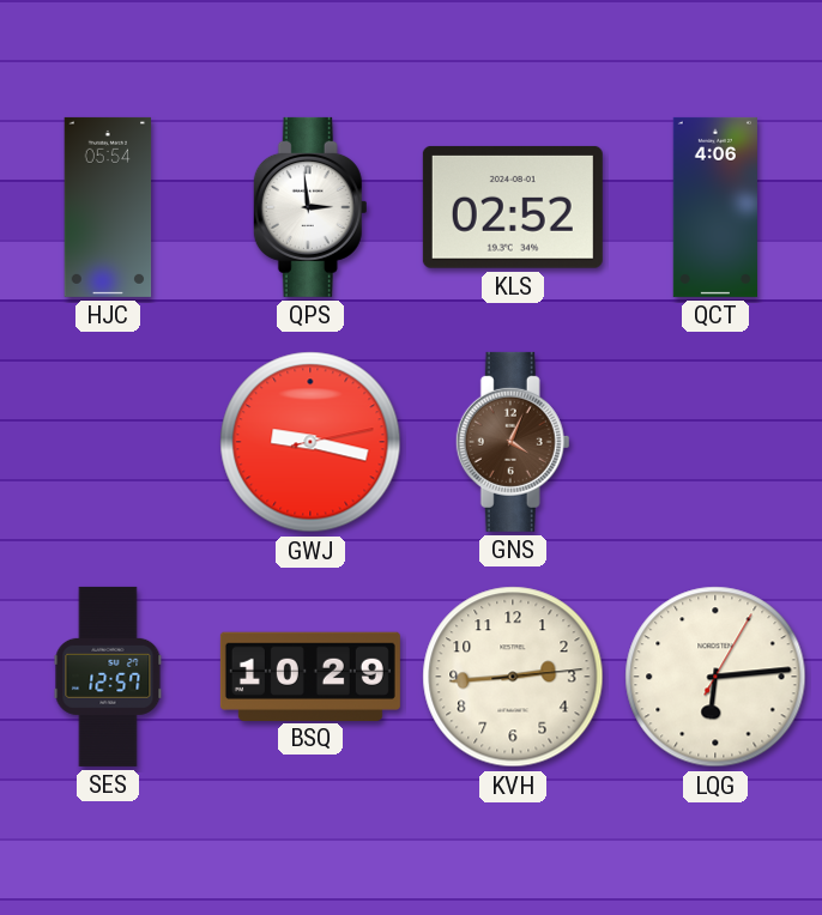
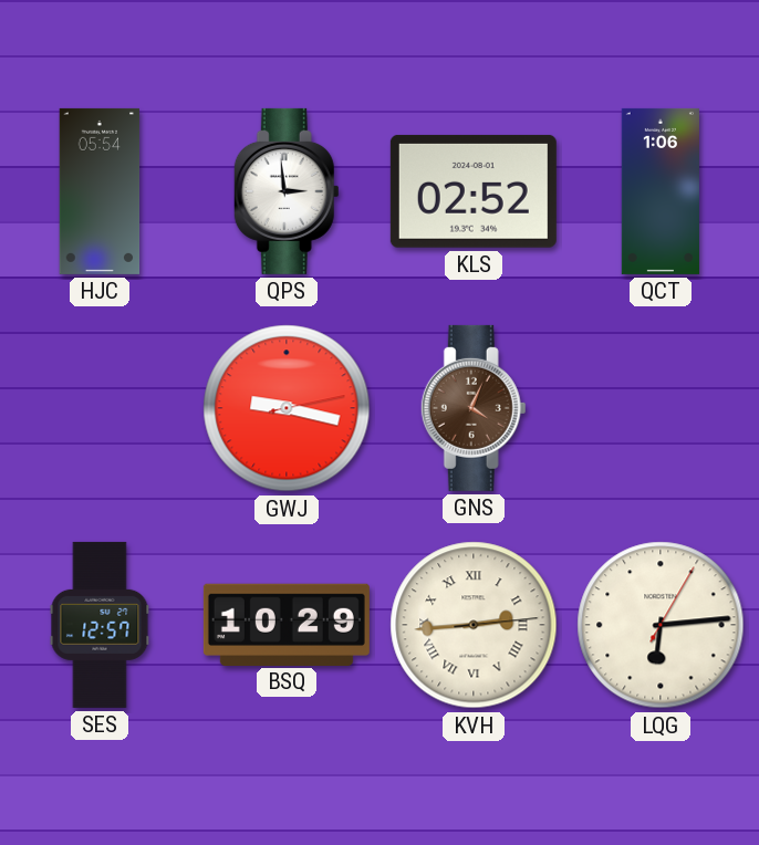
QCT: 4:06 -> 1:06 (661, 191)
KVH numerals: Arabic -> Roman (474, 625)
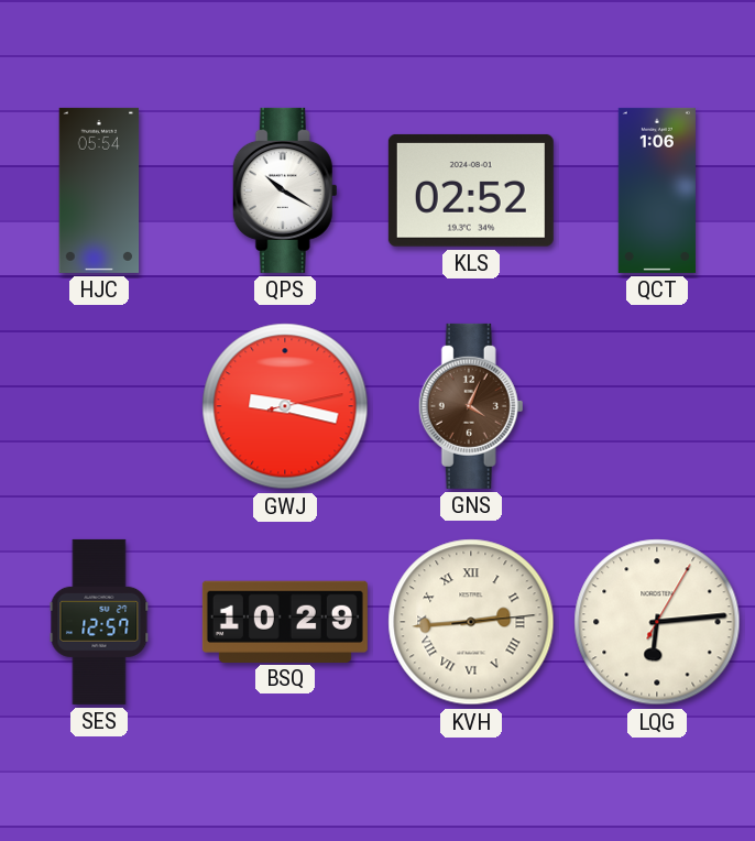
QPS: 2:59 -> 10:20 (285, 190)
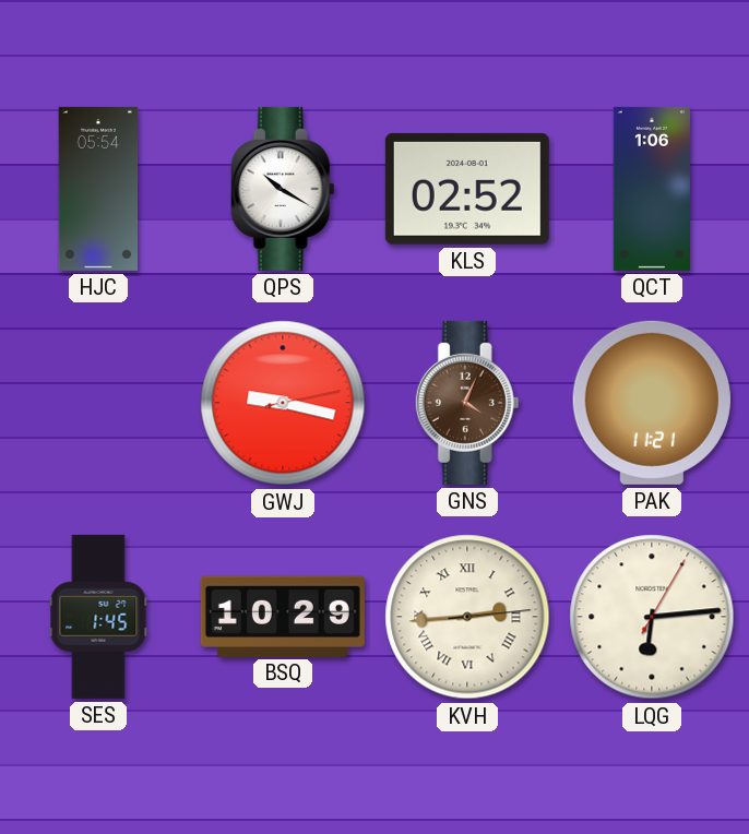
PAK: none -> 11:21 (652, 403)
SES: 12:57 -> 1:45 (98, 617)
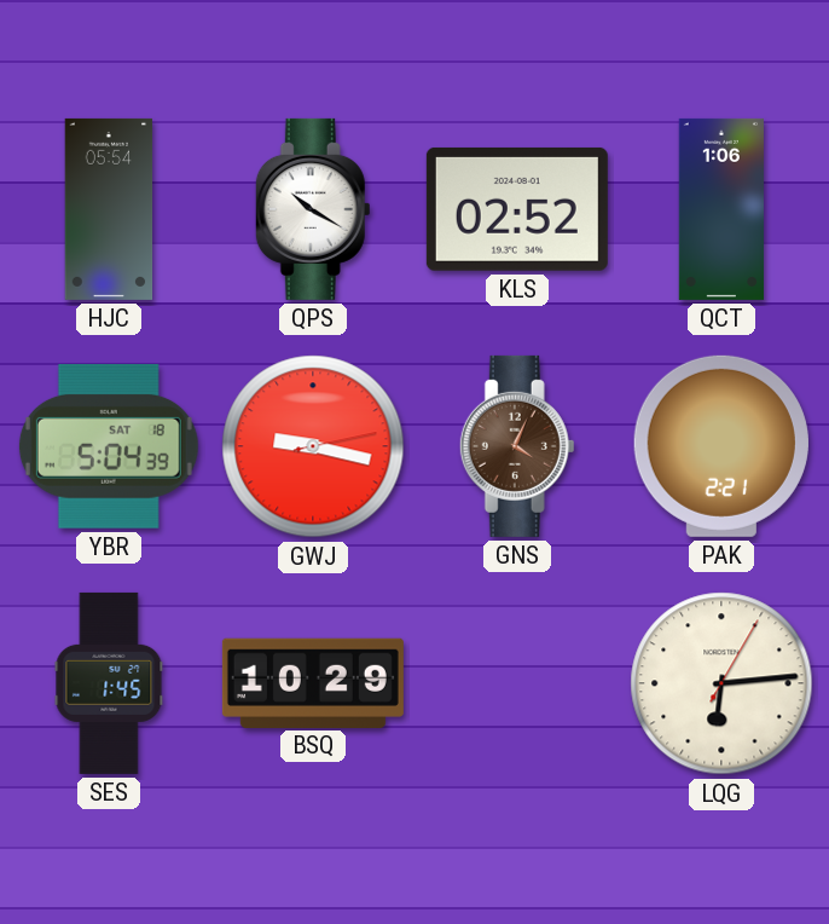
YBR: none -> 5:04 (109, 446)
PAK: 11:21 -> 2:21 (721, 446)
KVH: 2:44 -> none (467, 617)
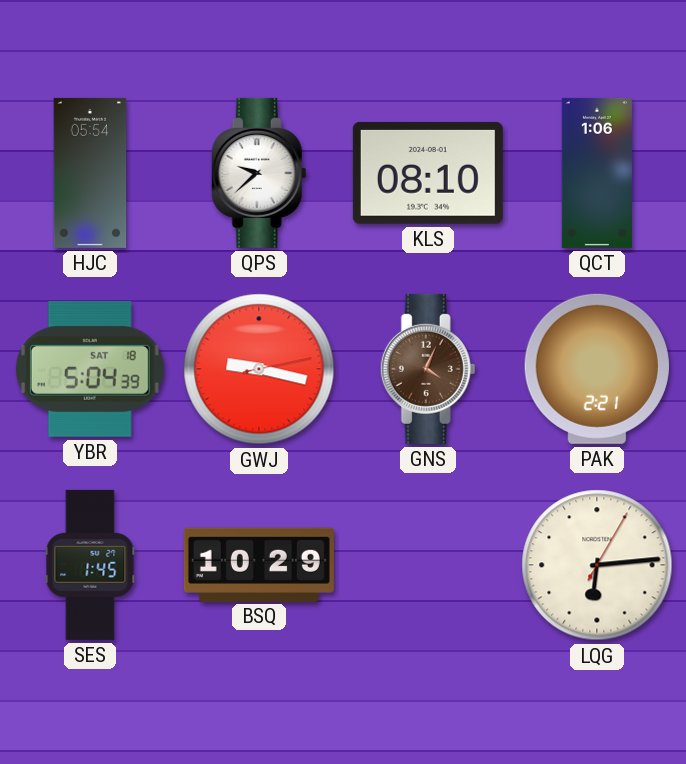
QPS: 10:20 -> 9:38 (259, 173)
KLS: 02:52 -> 08:10 (428, 173)
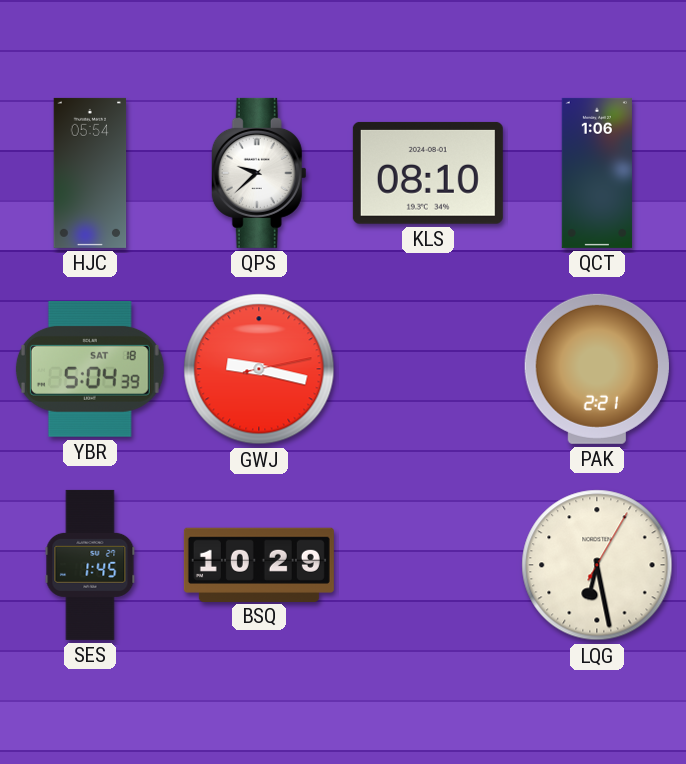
GNS: 4:04 -> none (428, 369)
LQG: 6:14 -> 6:28 (597, 565)
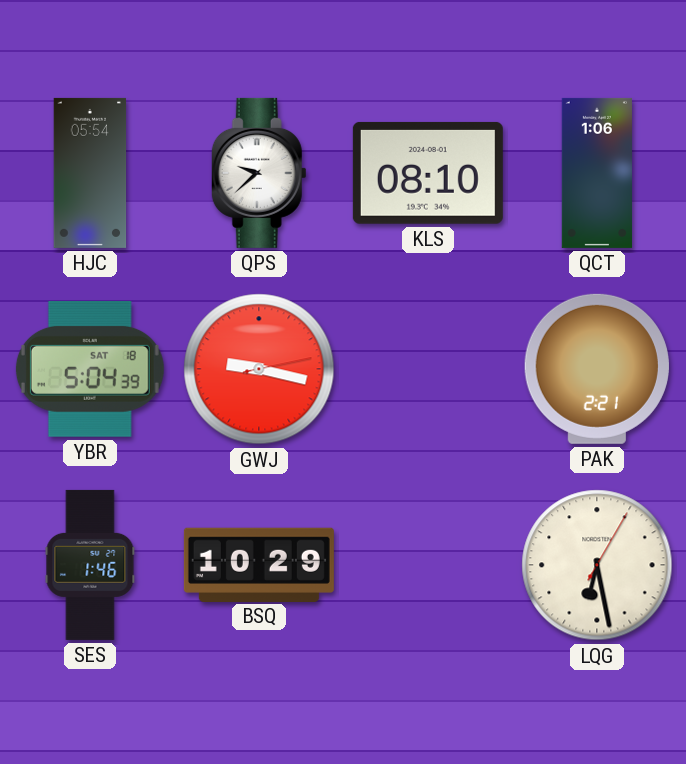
SES: 1:45 -> 1:46 (90, 565)
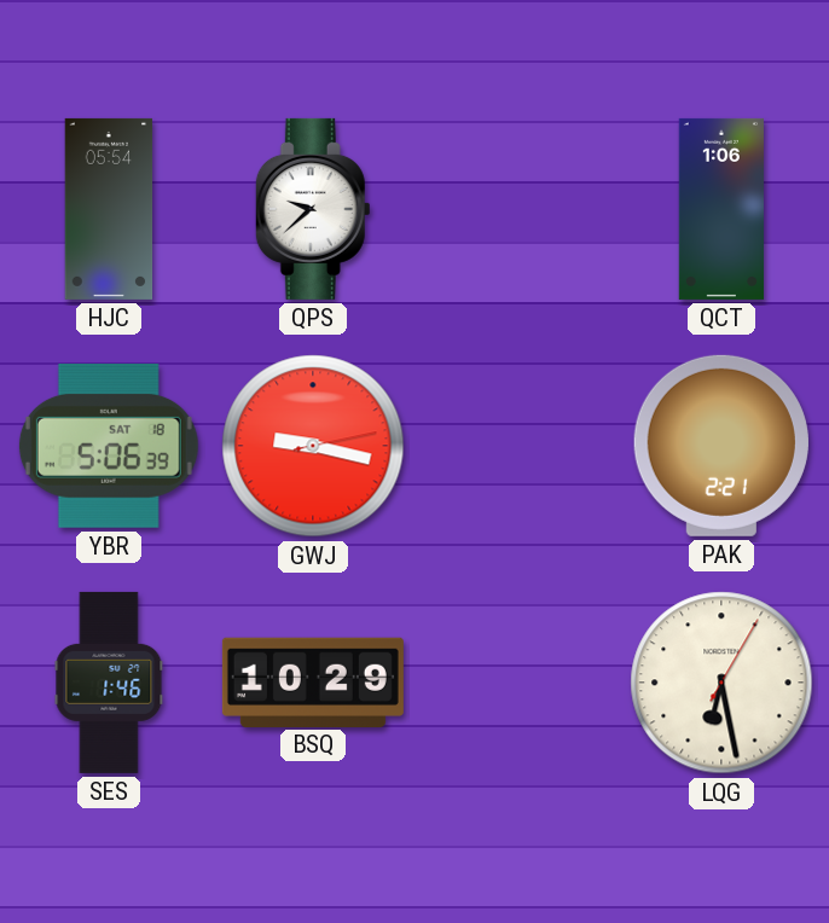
KLS: 08:10 -> none (428, 173)
YBR: 5:04 -> 5:06 (109, 446)
